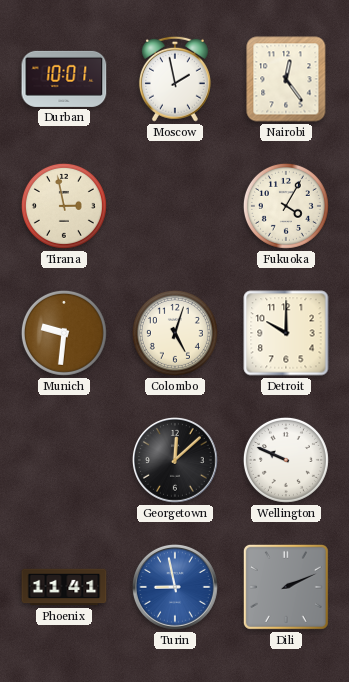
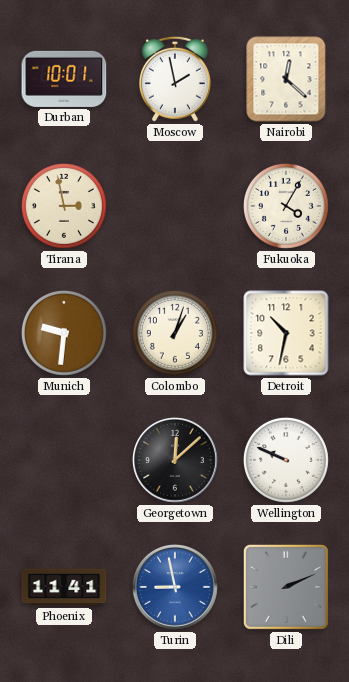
Nairobi: 12:24 -> 12:22 (286, 79)
Colombo: 5:03 -> 1:03 (175, 333)
Detroit: 10:00 -> 10:32 (286, 333)
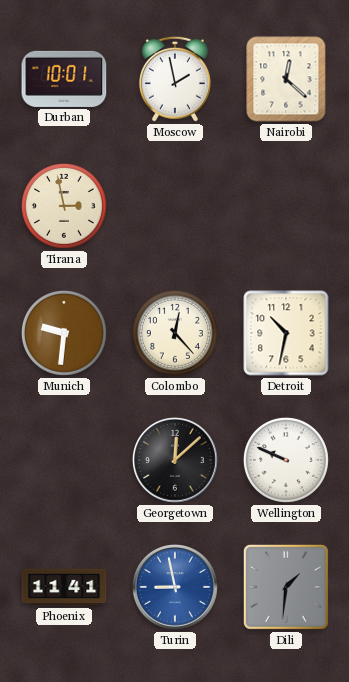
Fukuoka: 4:05 -> none (286, 206)
Colombo: 1:03 -> 12:23 (175, 333)
Dili: 2:11 -> 1:31 (286, 587)
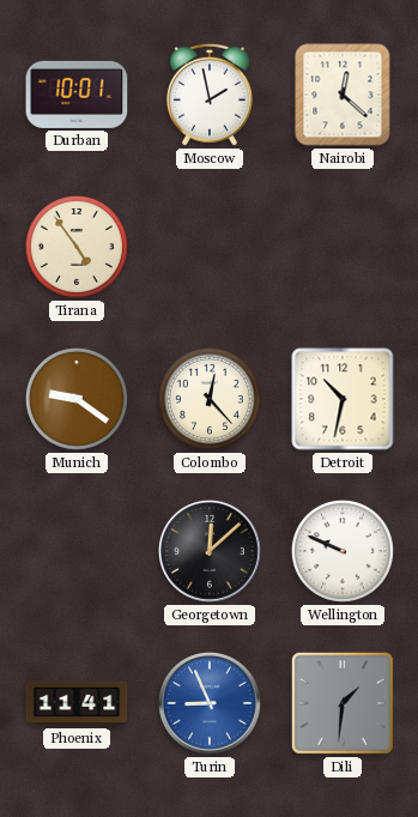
Tirana: 2:58 -> 4:54 (77, 247)
Munich: 9:31 -> 9:21 (77, 399)
Turin: 8:58 -> 8:56 (210, 704)
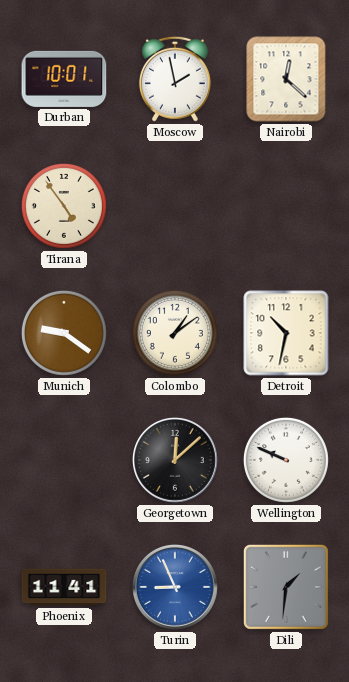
Colombo: 12:23 -> 1:09 (175, 333)
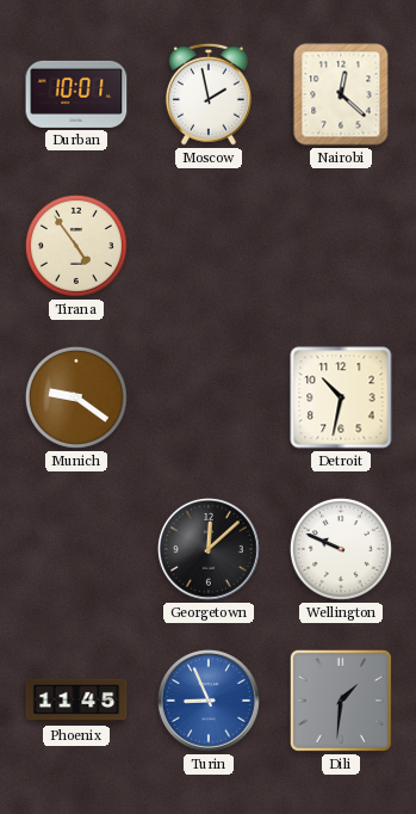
Colombo: 1:09 -> none (175, 333)
Phoenix: 11:41 -> 11:45 (76, 701)
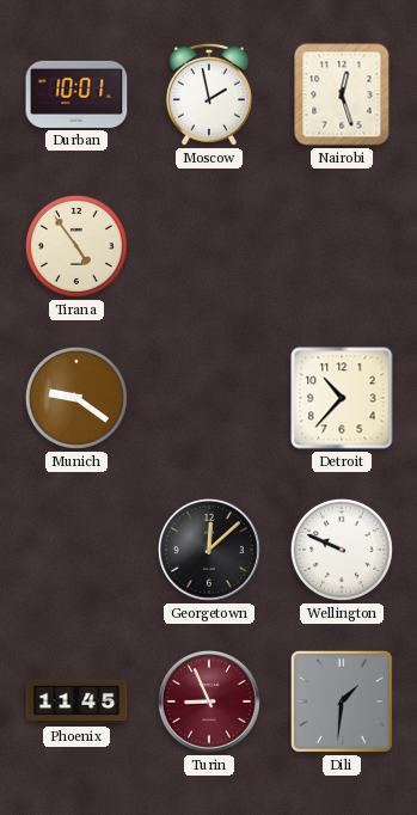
Nairobi: 12:22 -> 12:27 (342, 94)
Detroit: 10:32 -> 10:37 (342, 398)
Turin dial: blue -> burgundy (209, 703)
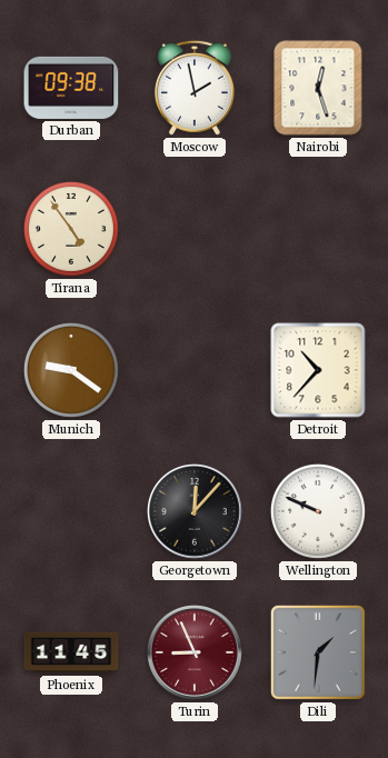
Durban: 10:01 -> 09:38 (71, 88)
Georgetown: 12:08 -> 12:07 (195, 512)
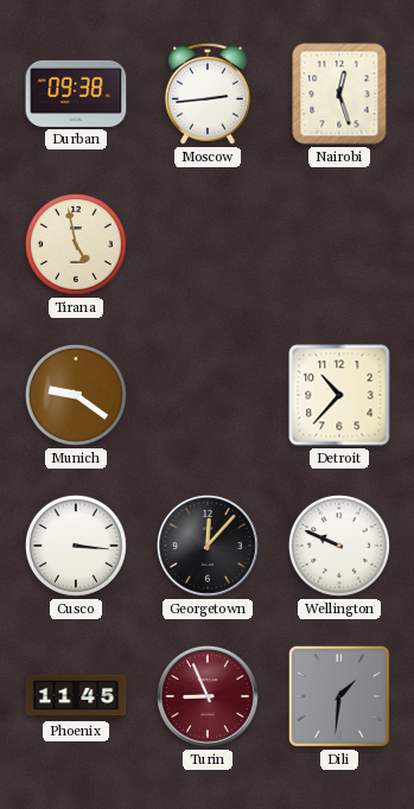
Moscow: 1:58 -> 2:44 (208, 94)
Tirana: 4:54 -> 4:58 (76, 244)
Cusco: none -> 3:16 (76, 546)
